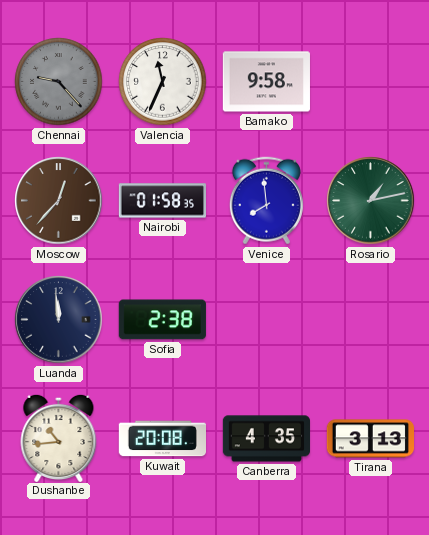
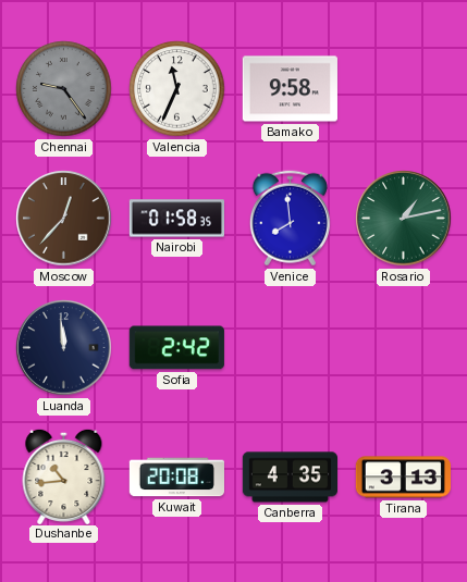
Chennai: 9:23 -> 9:24 (64, 89)
Sofia: 2:38 -> 2:42 (176, 348)
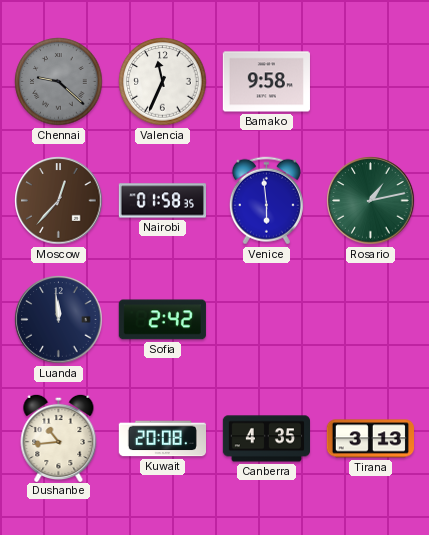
Chennai: 9:24 -> 9:22 (59, 82)
Venice: 7:59 -> 5:59 (266, 201)
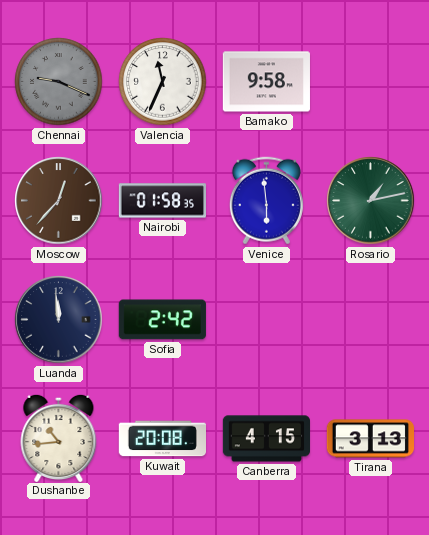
Chennai: 9:22 -> 9:19 (59, 82)
Canberra: 4:35 -> 4:15 (266, 439)
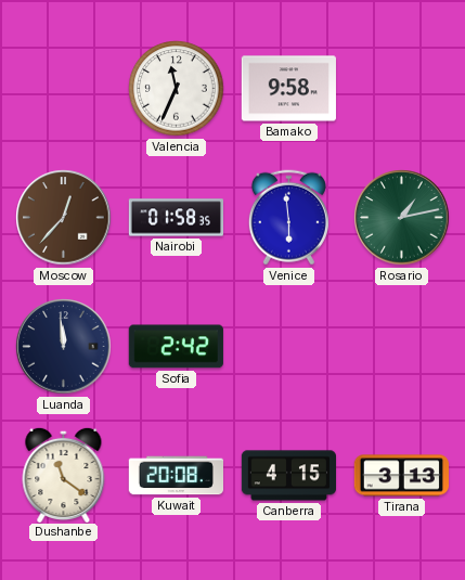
Chennai: 9:19 -> none (59, 82)
Dushanbe: 10:44 -> 11:21 (64, 474)
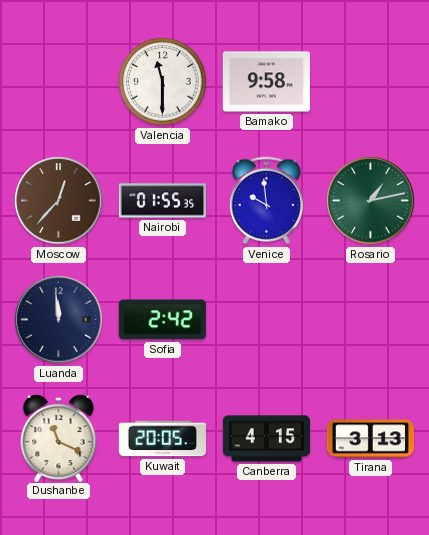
Valencia: 11:34 -> 11:30 (163, 82)
Nairobi: 01:58 -> 01:55 (162, 201)
Venice: 5:59 -> 9:59 (266, 201)
Dushanbe: 11:21 -> 11:19 (59, 437)
Kuwait: 20:08 -> 20:05 (162, 439)
